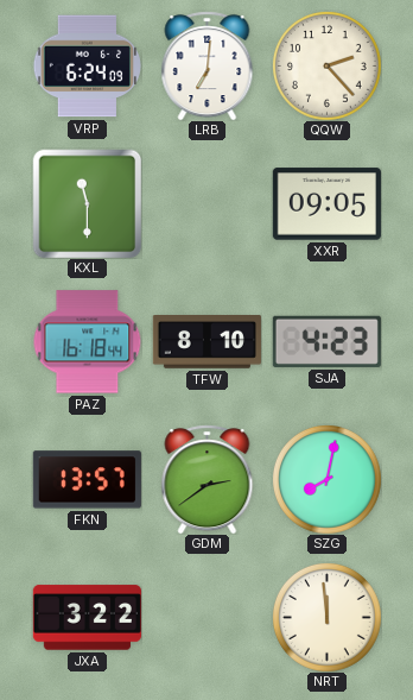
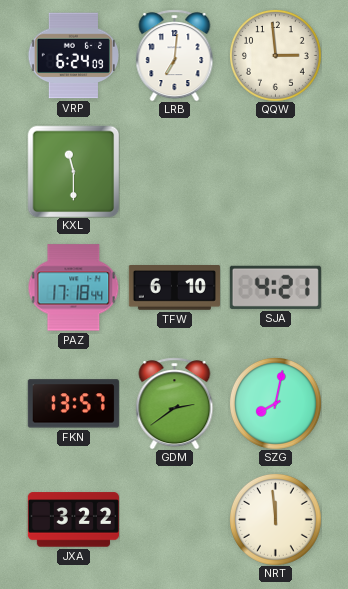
QQW: 2:23 -> 2:59 (276, 56)
XXR: 09:05 -> none (326, 204)
PAZ: 16:18 -> 17:18 (73, 288)
TFW: 8:10 -> 6:10 (174, 288)
SJA: 4:23 -> 4:21 (275, 287)
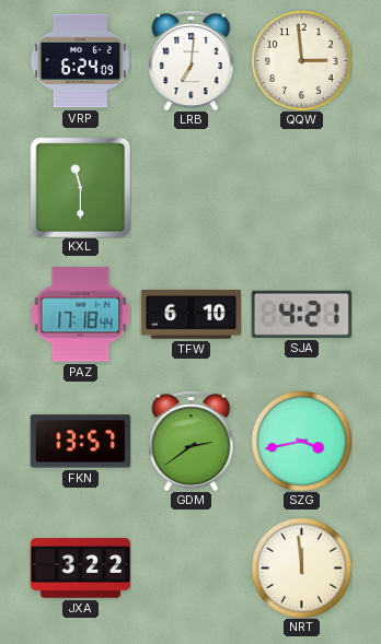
SZG: 8:02 -> 3:43 (302, 442)
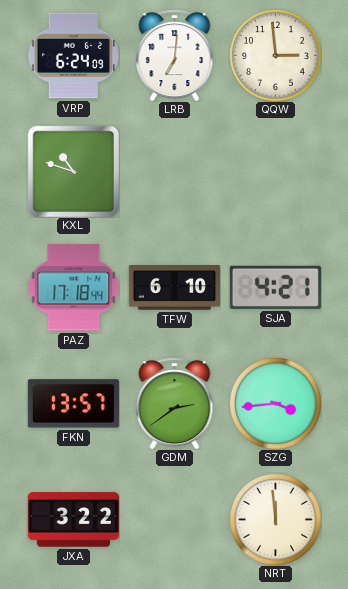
KXL: 11:30 -> 10:48 (73, 171)
SZG: 3:43 -> 3:44 (276, 404)
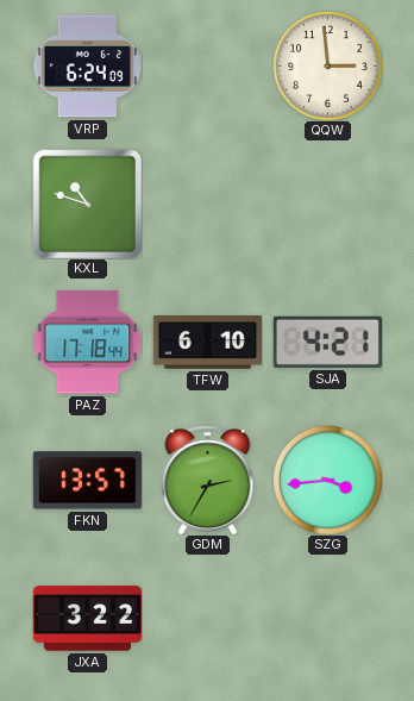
LRB: 7:01 -> none (175, 55)
GDM: 2:39 -> 2:35 (208, 480)
NRT: 11:59 -> none (276, 520)
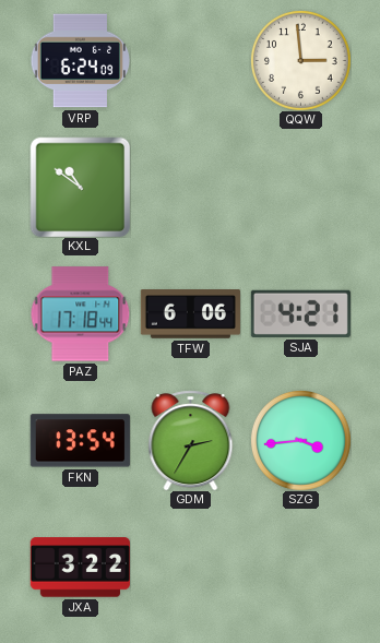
KXL: 10:48 -> 10:51 (80, 187)
TFW: 6:10 -> 6:06 (190, 314)
FKN: 13:57 -> 13:54 (80, 441)
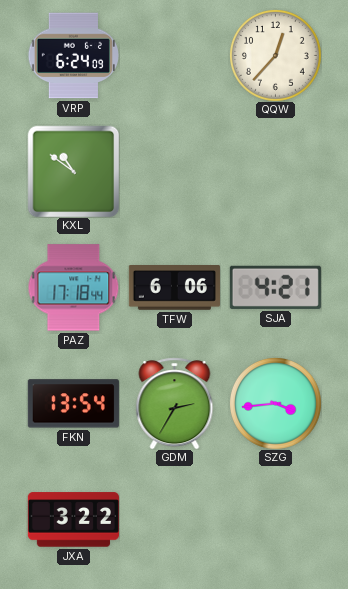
QQW: 2:59 -> 12:37 (276, 56)
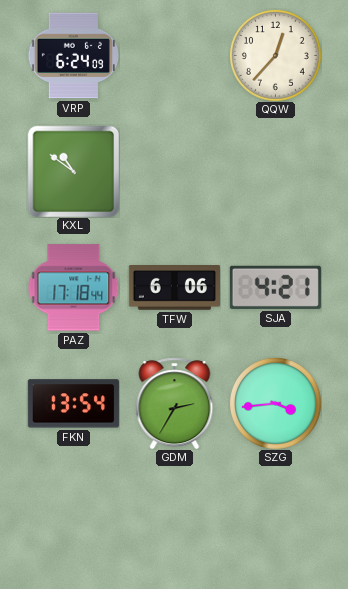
JXA: 3:22 -> none (73, 520)
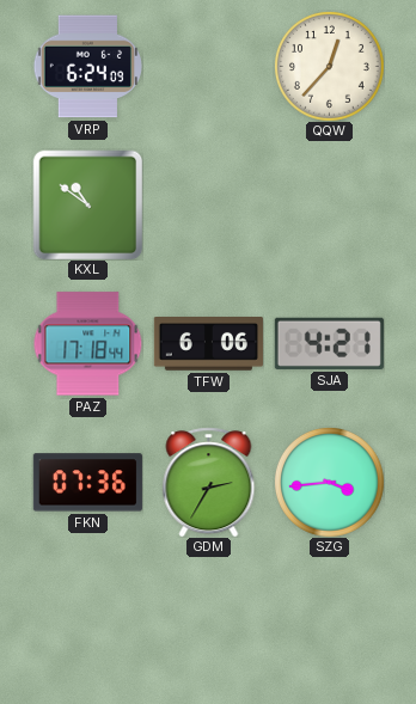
FKN: 13:54 -> 07:36 (87, 483)
